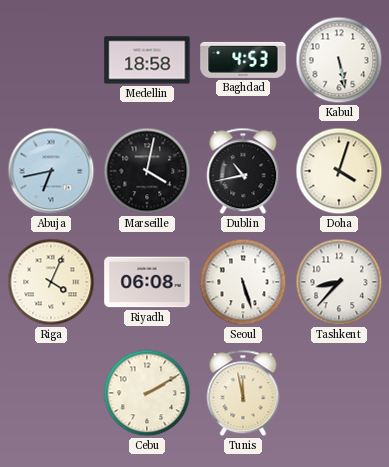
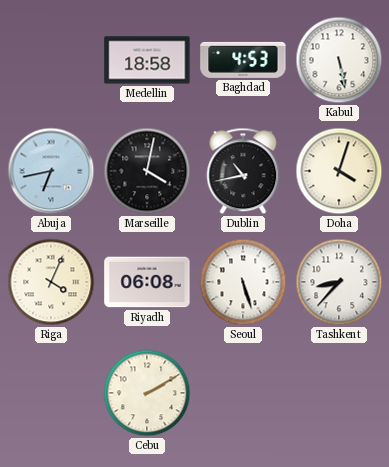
Tunis: 11:58 -> none (243, 393)
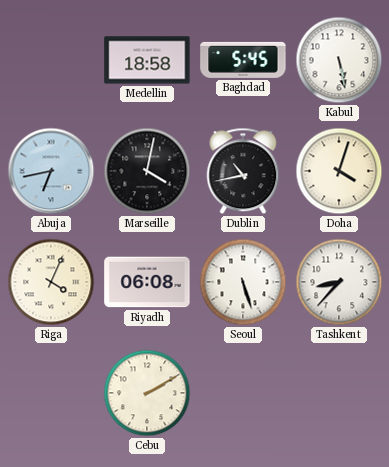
Baghdad: 4:53 -> 5:45 (243, 60)
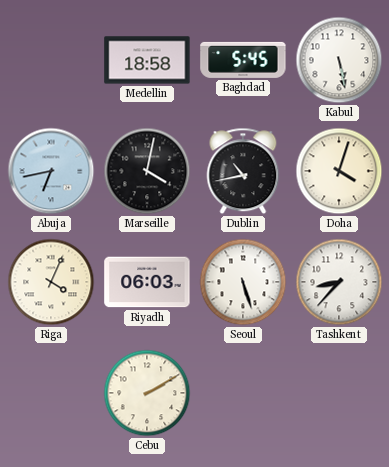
Riyadh: 06:08 -> 06:03 (147, 282)
